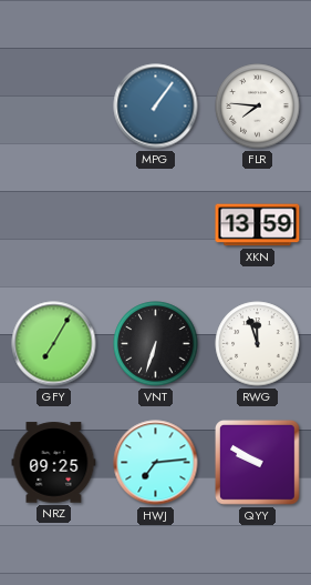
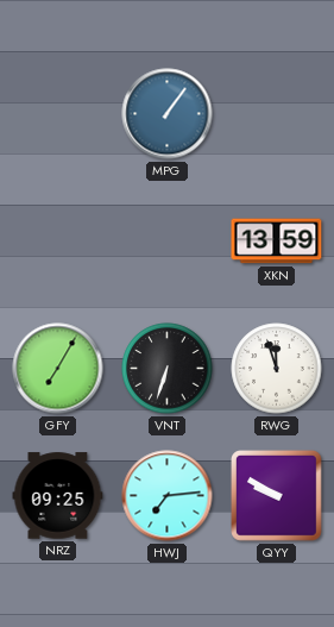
FLR: 7:46 -> none (258, 107)
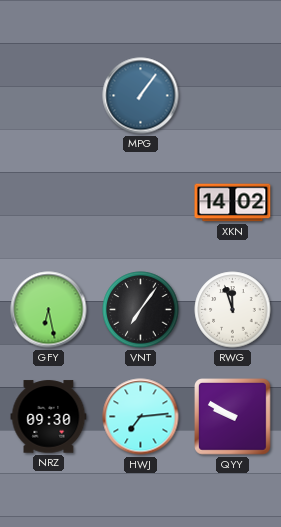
XKN: 13:59 -> 14:02 (233, 203)
GFY: 7:05 -> 6:28 (49, 310)
VNT: 6:33 -> 7:06 (141, 310)
NRZ: 09:25 -> 09:30 (49, 417)
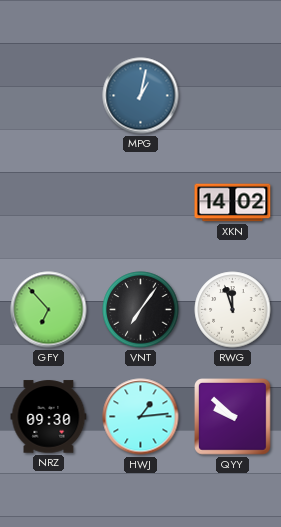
MPG: 1:06 -> 1:02 (141, 96)
GFY: 6:28 -> 6:53 (49, 310)
HWJ: 7:14 -> 1:14 (141, 417)
QYY: 9:50 -> 9:52 (233, 417)
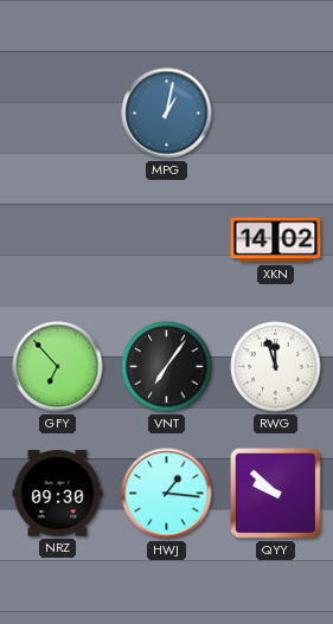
HWJ: 1:14 -> 1:16 (167, 494)
